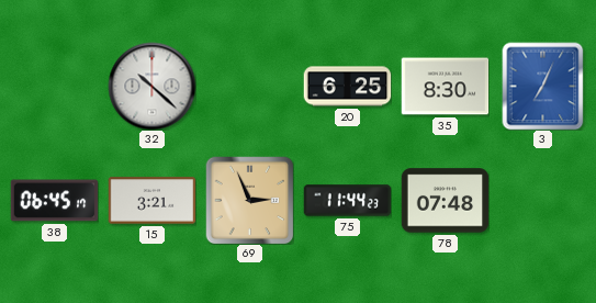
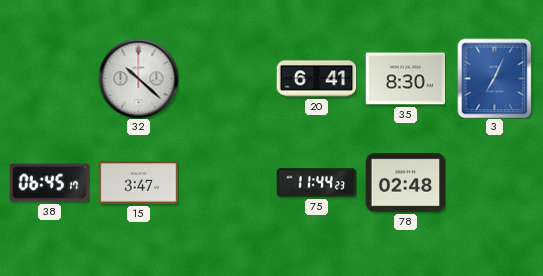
20: 6:25 -> 6:41 (316, 79)
15: 3:21 -> 3:47 (138, 183)
69: 2:56 -> none (249, 200)
78: 07:48 -> 02:48 (405, 183)
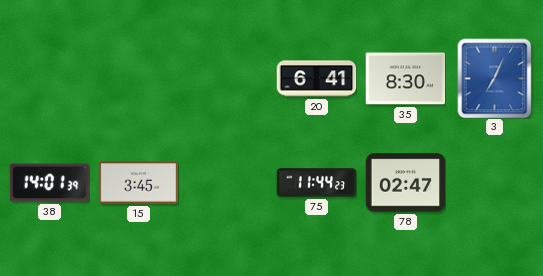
32: 10:22 -> none (138, 78)
38: 06:45 -> 14:01 (49, 183)
15: 3:47 -> 3:45 (138, 183)
78: 02:48 -> 02:47 (405, 183)
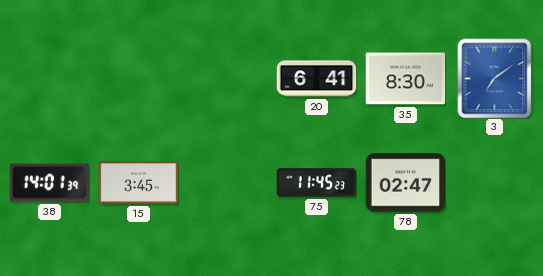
3: 7:04 -> 7:09 (495, 78)
75: 11:44 -> 11:45 (316, 183)
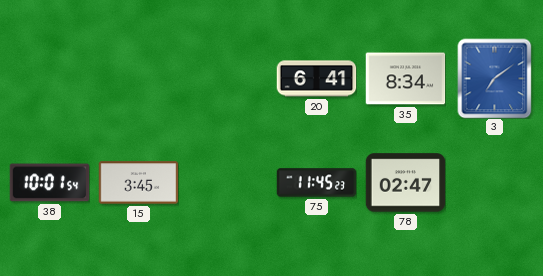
35: 8:30 -> 8:34 (405, 79)
38: 14:01 -> 10:01 (49, 183)
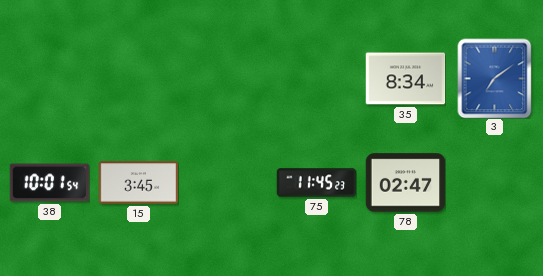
20: 6:41 -> none (316, 79)
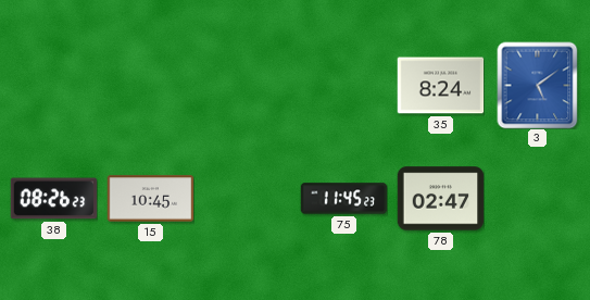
35: 8:34 -> 8:24 (440, 86)
3: 7:09 -> 5:09 (538, 85)
38: 10:01 -> 08:26 (53, 199)
15: 3:45 -> 10:45 (150, 199)
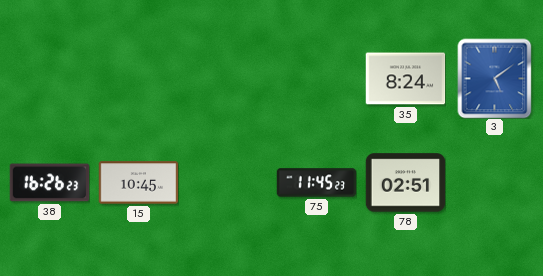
38: 08:26 -> 16:26 (49, 183)
78: 02:47 -> 02:51 (405, 183)
